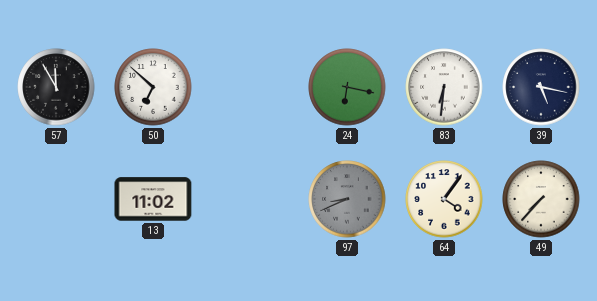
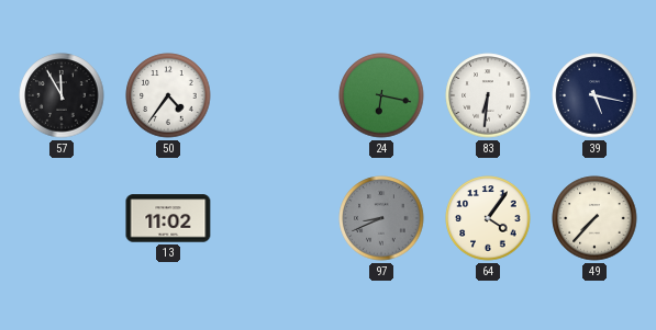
50: 6:52 -> 4:36 (168, 95)
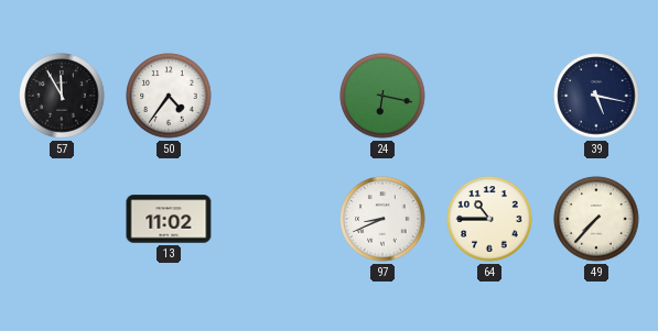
83: 6:31 -> none (488, 95)
97 dial: grey -> white (382, 219)
64: 4:06 -> 10:45 (489, 219)
